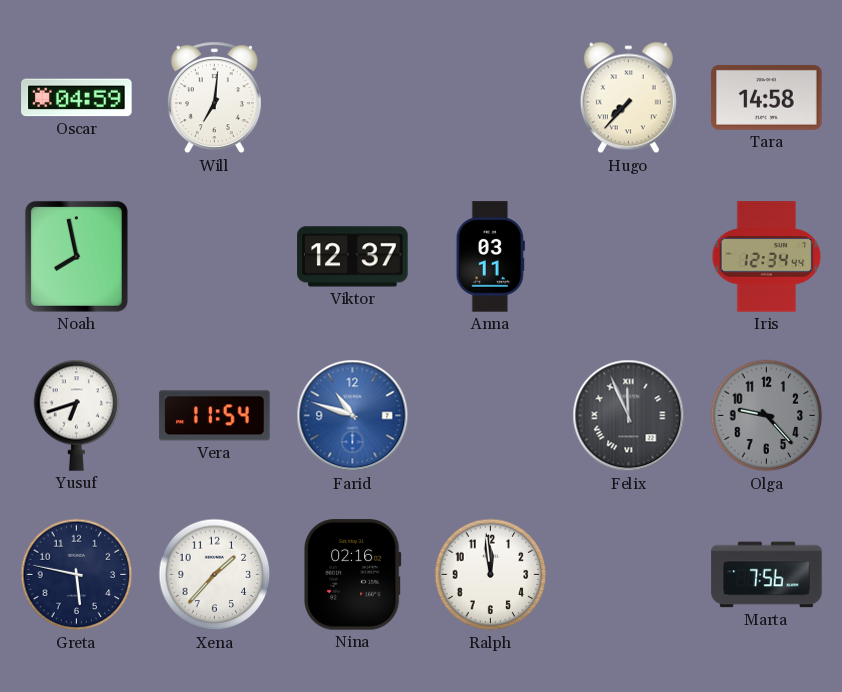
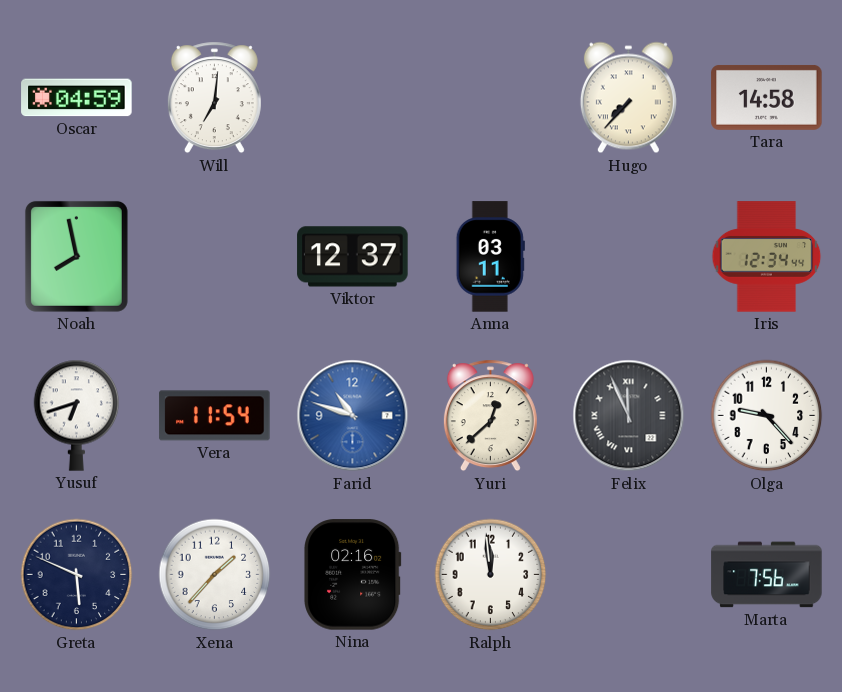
Yuri: none -> 12:38 (490, 416)
Olga dial: grey -> white (767, 416)
Greta: 5:47 -> 5:49 (77, 575)
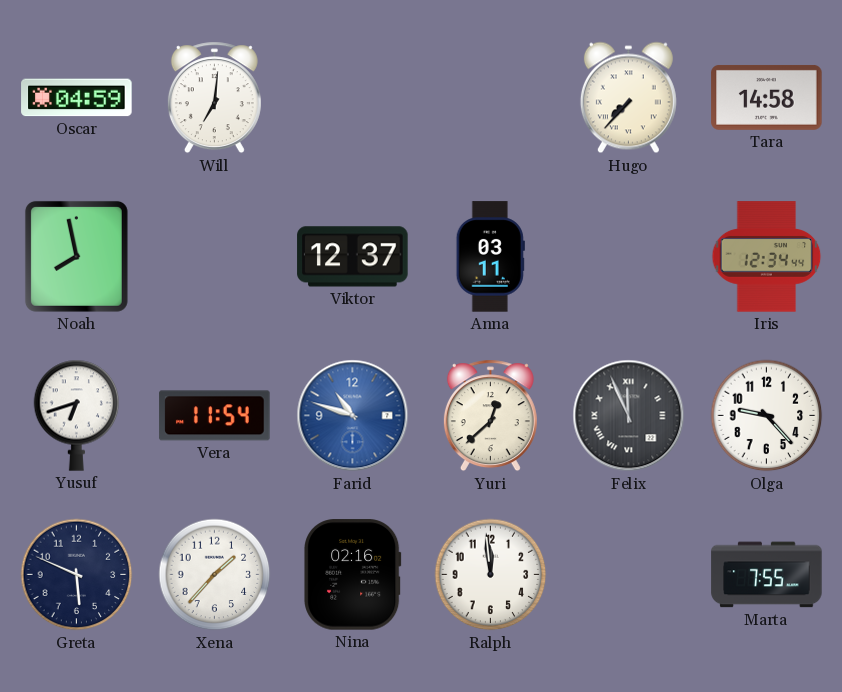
Marta: 7:56 -> 7:55 (767, 575)
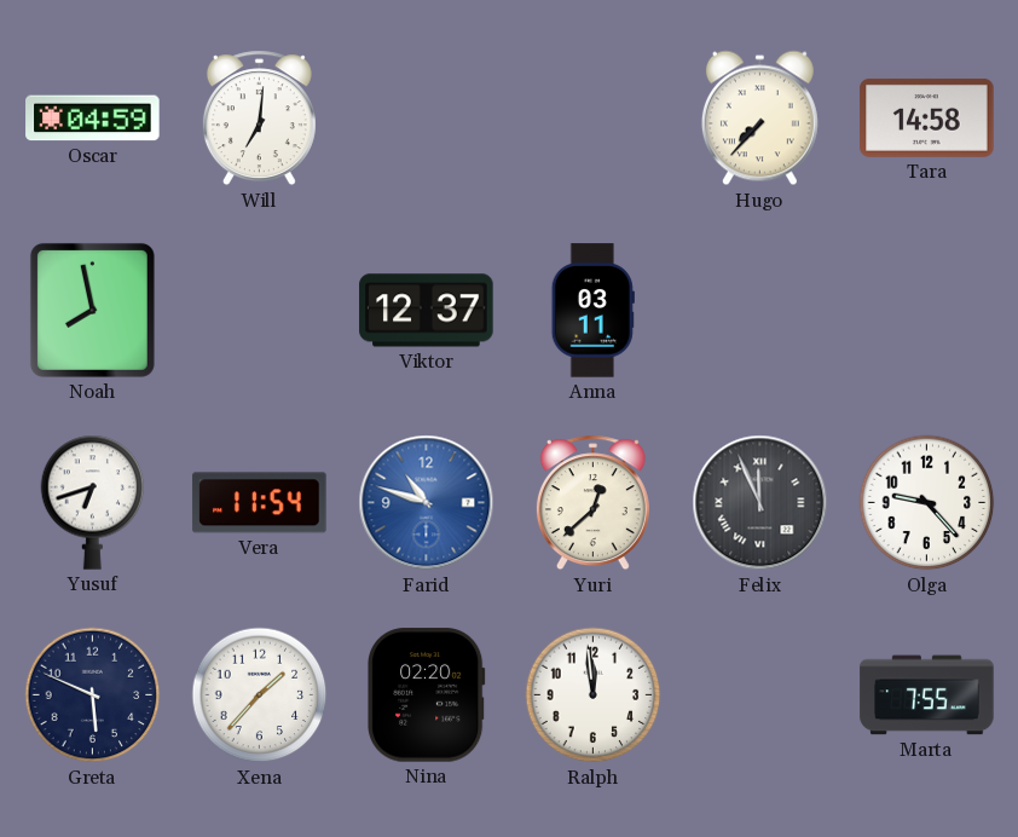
Iris: 12:34 -> none (767, 257)
Nina: 02:16 -> 02:20 (427, 695)
